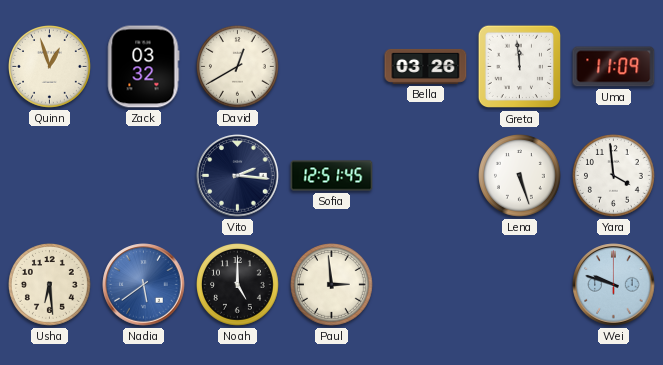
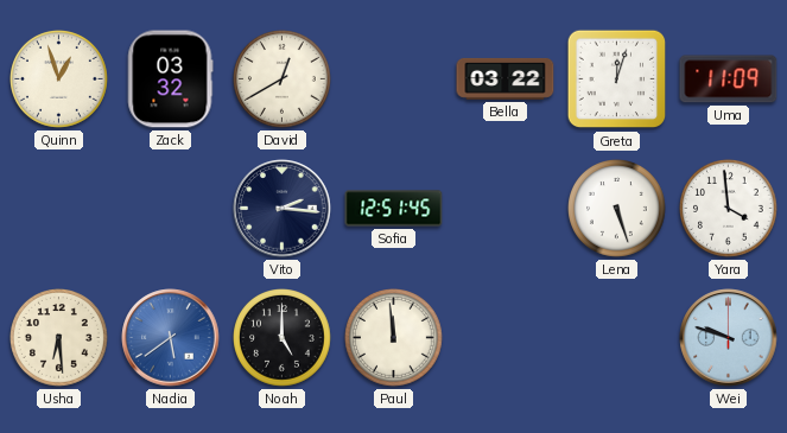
Bella: 03:26 -> 03:22 (506, 78)
Greta: 11:59 -> 12:03 (617, 79)
Paul: 2:59 -> 11:59 (394, 338)
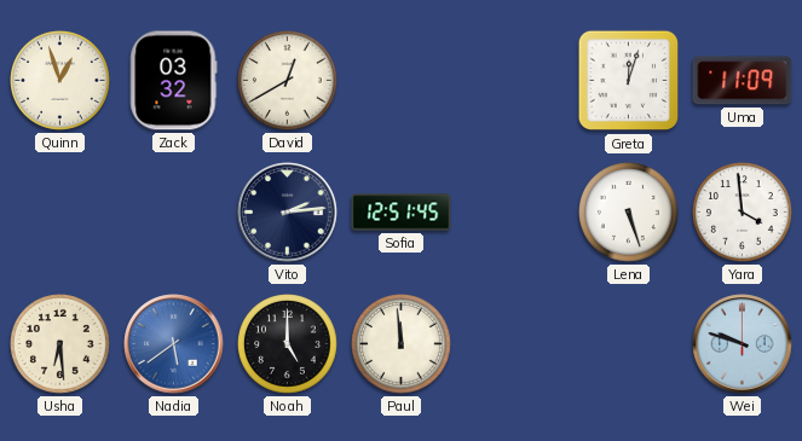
Bella: 03:22 -> none (506, 78)
Vito: 2:16 -> 2:14 (288, 213)
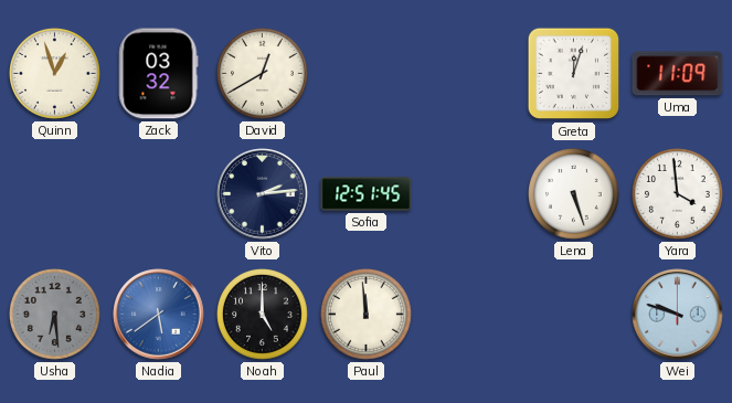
Usha dial: cream -> grey (55, 315)
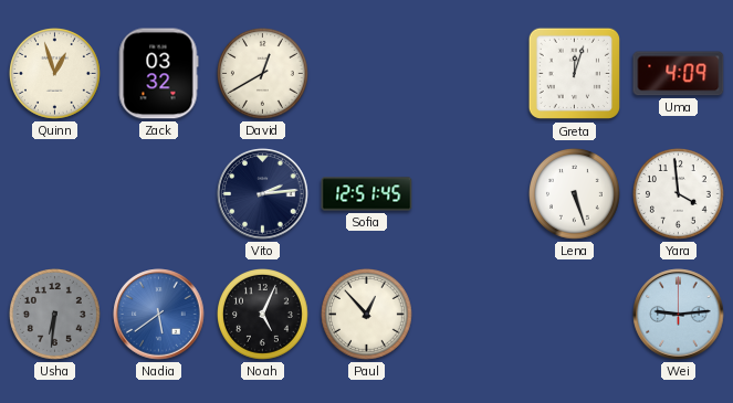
Uma: 11:09 -> 4:09 (679, 74)
Usha: 6:29 -> 6:31 (55, 315)
Noah: 5:00 -> 5:04 (263, 315)
Paul: 11:59 -> 12:53 (367, 315)
Wei: 9:48 -> 9:14 (679, 315)
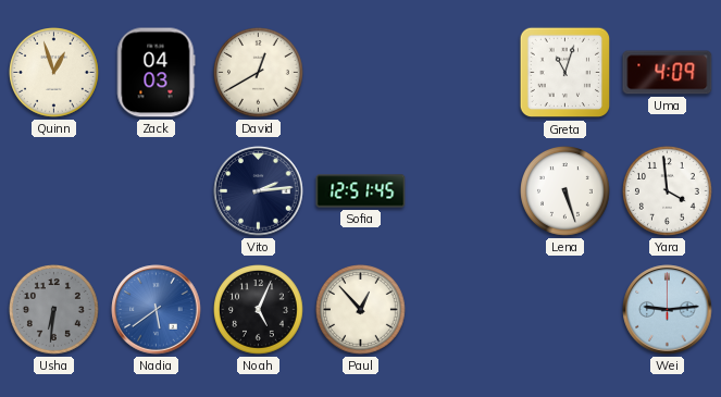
Zack: 03:32 -> 04:03 (156, 73)
Greta: 12:03 -> 11:03 (565, 73)
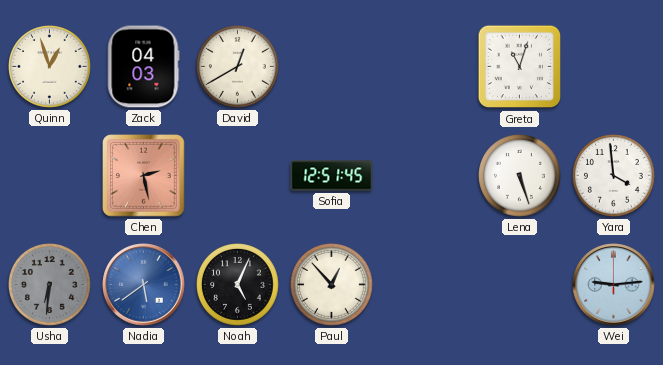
Uma: 4:09 -> none (668, 73)
Chen: none -> 2:28 (144, 176)
Vito: 2:14 -> none (259, 191)
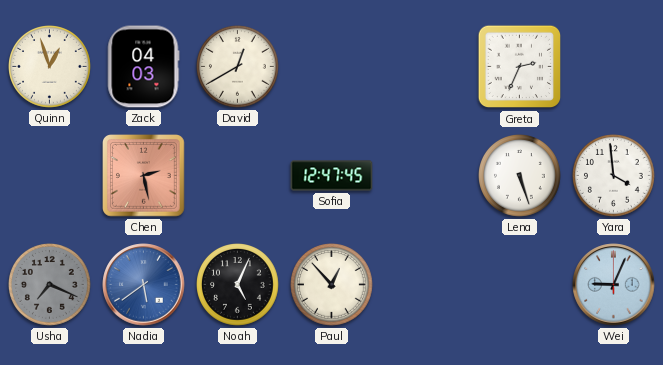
Greta: 11:03 -> 2:34 (520, 67)
Sofia: 12:51 -> 12:47 (332, 176)
Usha: 6:31 -> 7:19 (50, 285)
Wei: 9:14 -> 9:04 (614, 285)
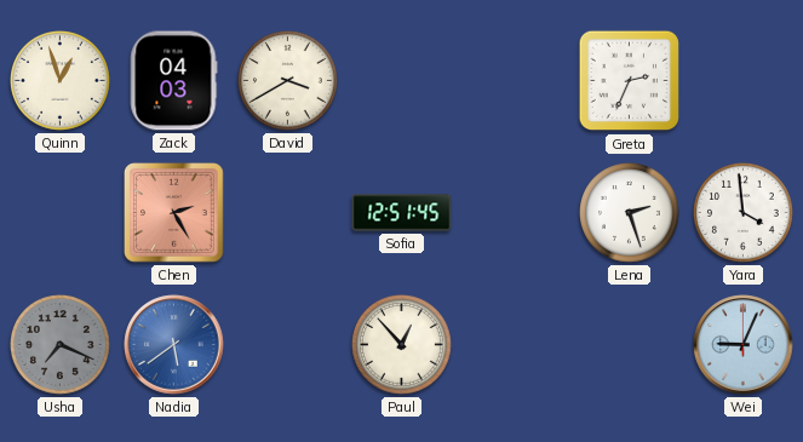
David: 12:40 -> 3:40 (288, 81)
Chen: 2:28 -> 2:25 (174, 213)
Sofia: 12:47 -> 12:51 (402, 213)
Lena: 5:27 -> 2:27 (630, 213)
Noah: 5:04 -> none (238, 285)
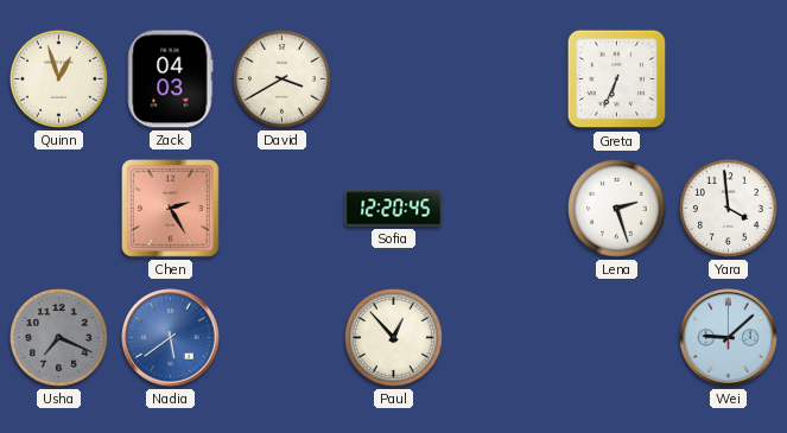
Greta: 2:34 -> 6:34 (617, 79)
Sofia: 12:51 -> 12:20 (394, 209)
Wei: 9:04 -> 9:08 (729, 338)
